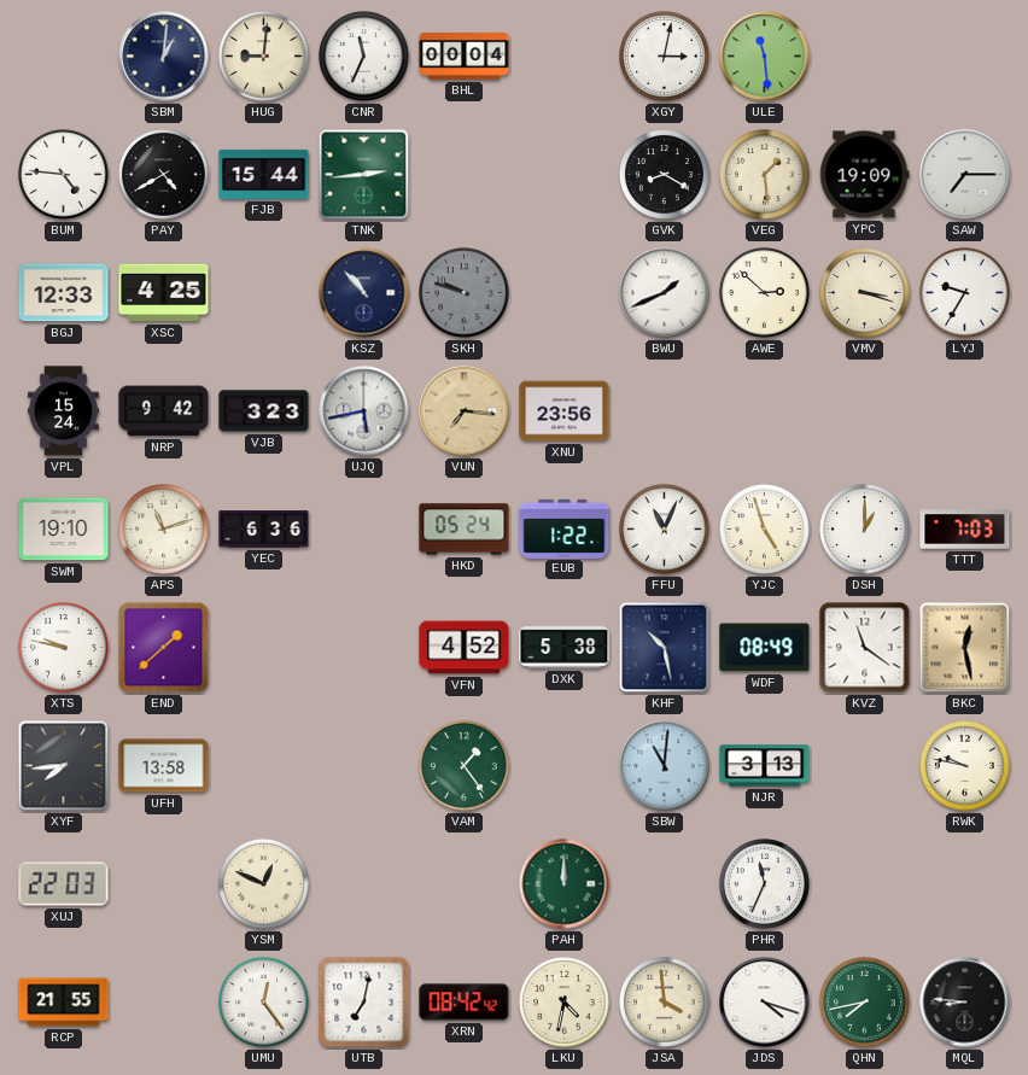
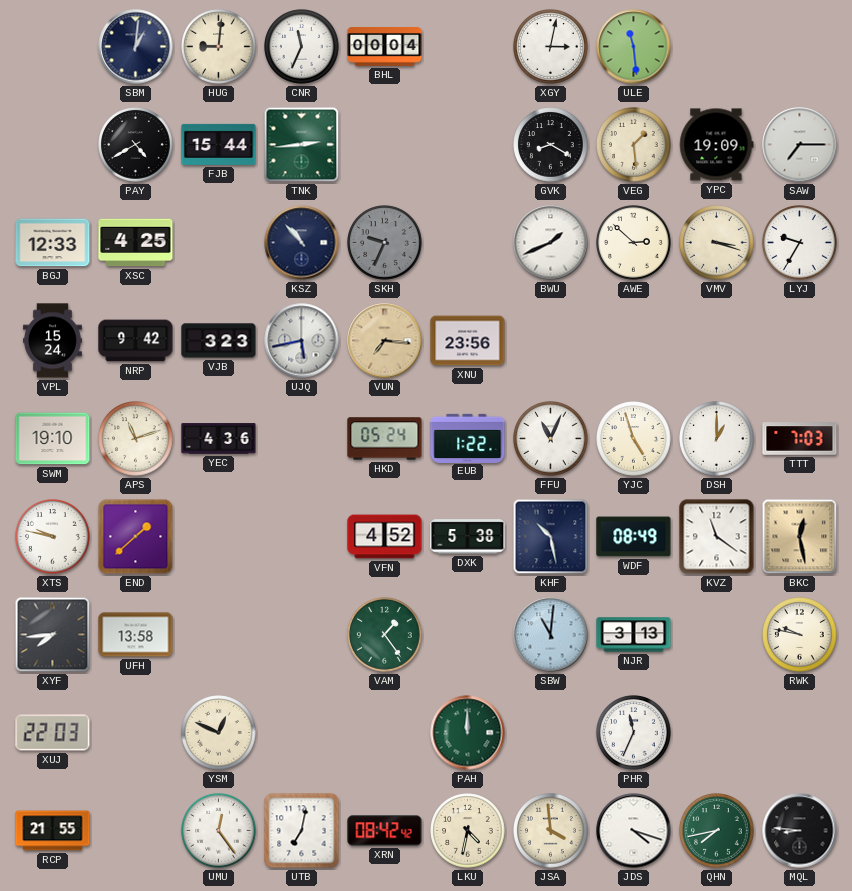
BUM: 4:46 -> none (64, 175)
SKH: 9:48 -> 9:34 (385, 243)
YEC: 6:36 -> 4:36 (219, 439)
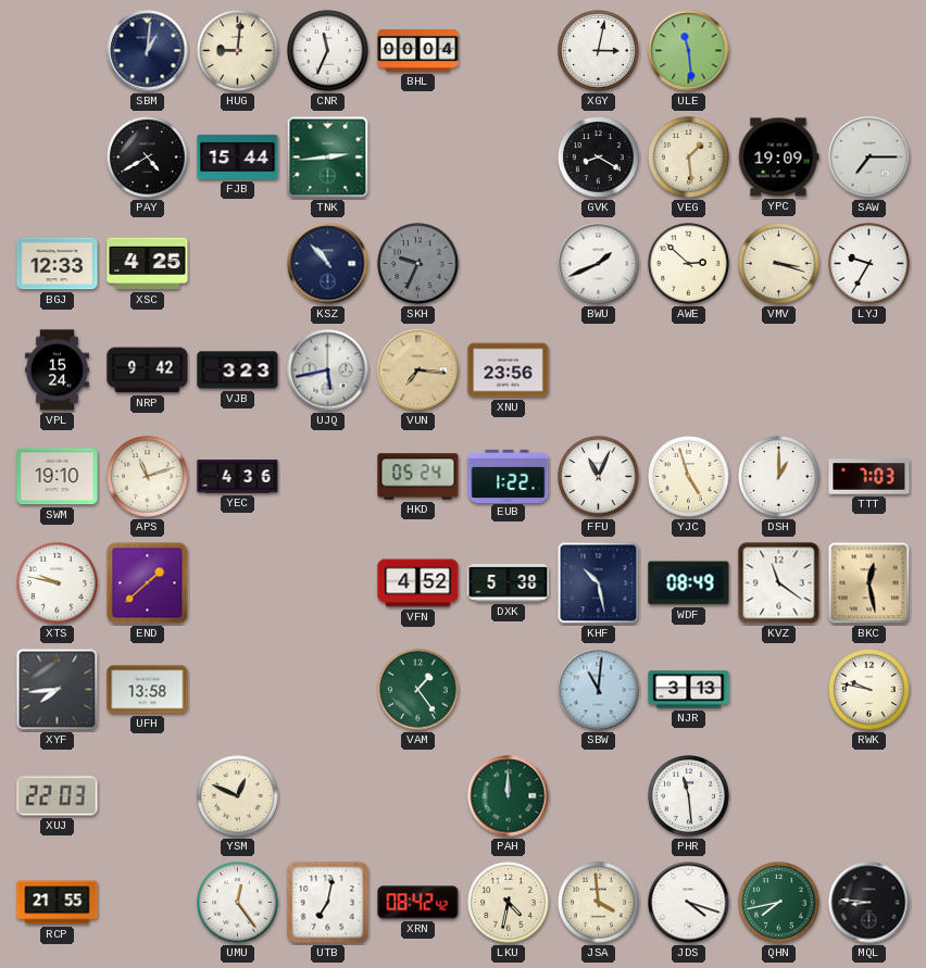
PHR: 11:34 -> 11:29 (689, 796)
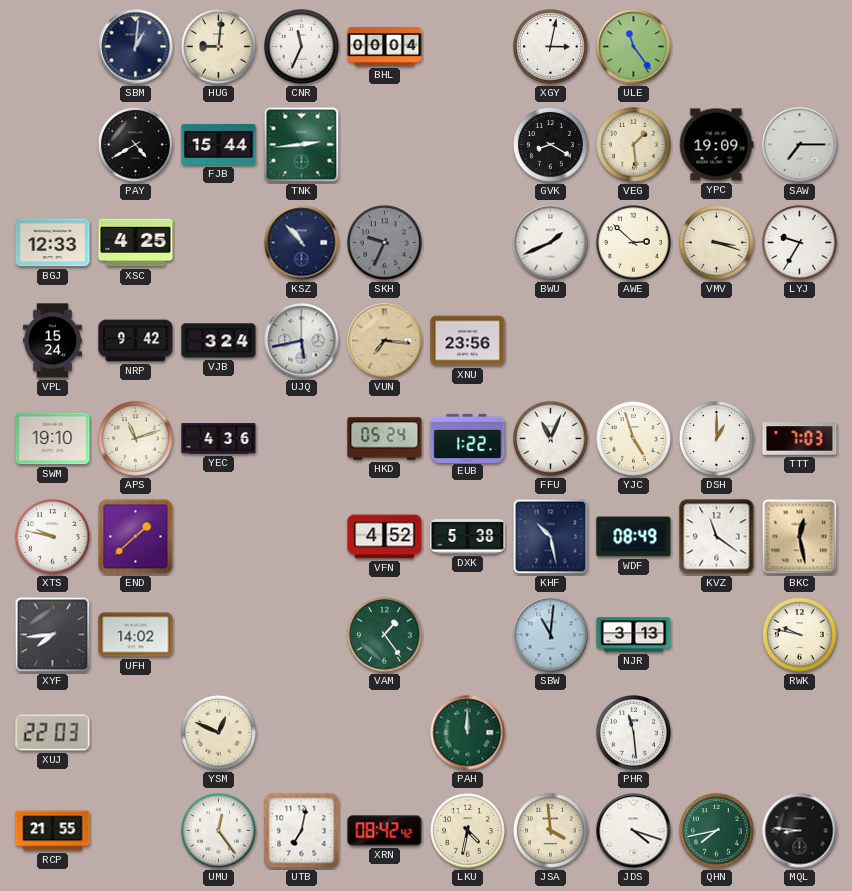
ULE: 11:29 -> 11:24 (634, 47)
VJB: 3:23 -> 3:24 (219, 341)
UFH: 13:58 -> 14:02 (136, 635)
